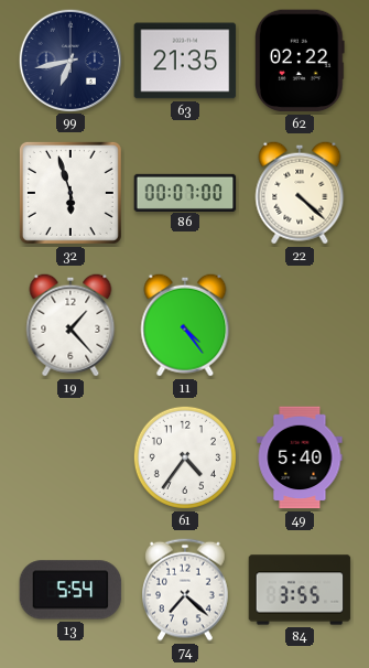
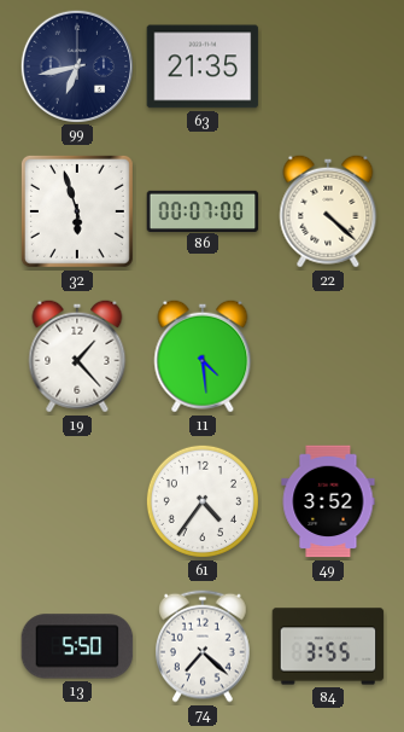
62: 02:22 -> none (301, 61)
11: 4:24 -> 4:29 (203, 356)
49: 5:40 -> 3:52 (328, 501)
13: 5:54 -> 5:50 (77, 646)
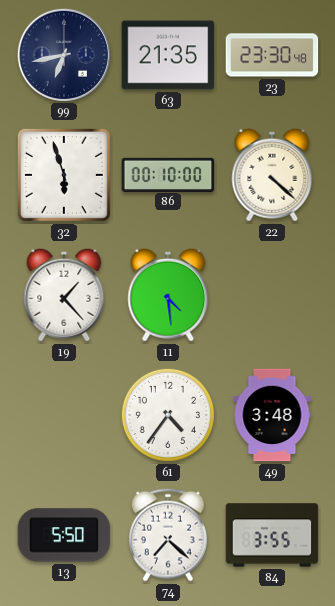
23: none -> 23:30 (272, 55)
86: 00:07 -> 00:10 (168, 174)
49: 3:52 -> 3:48 (272, 415)
